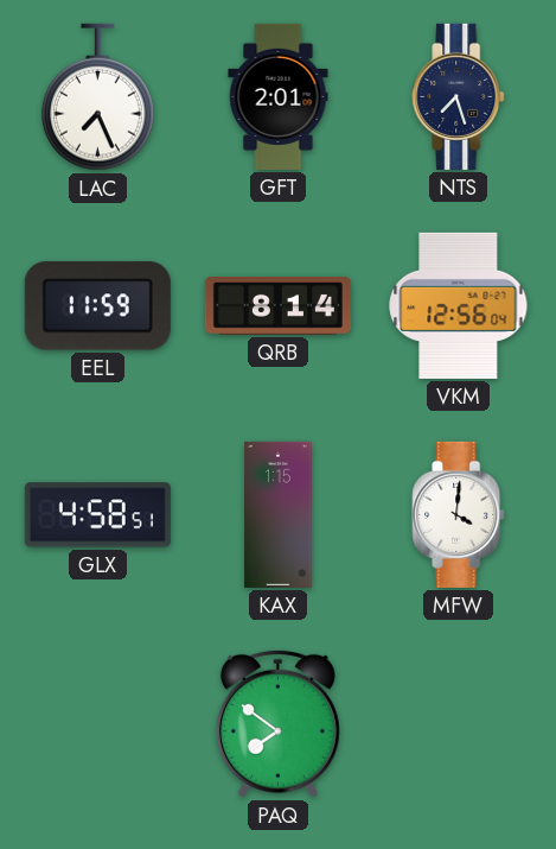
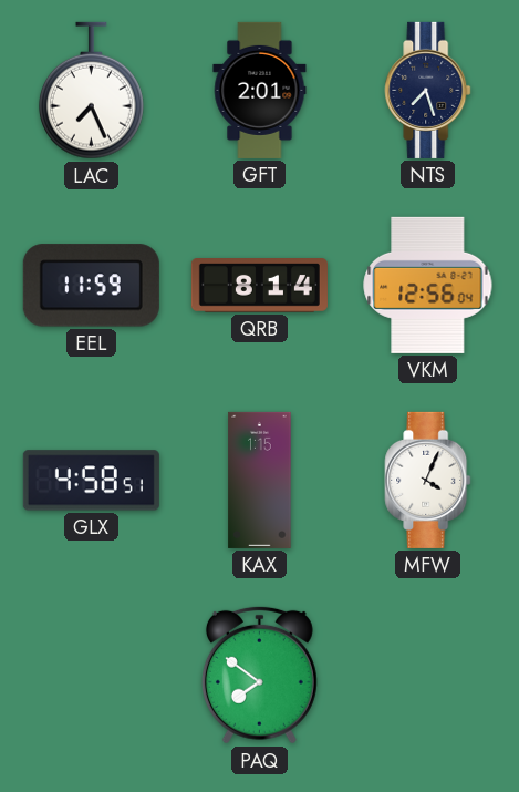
MFW: 4:01 -> 4:04 (428, 480)
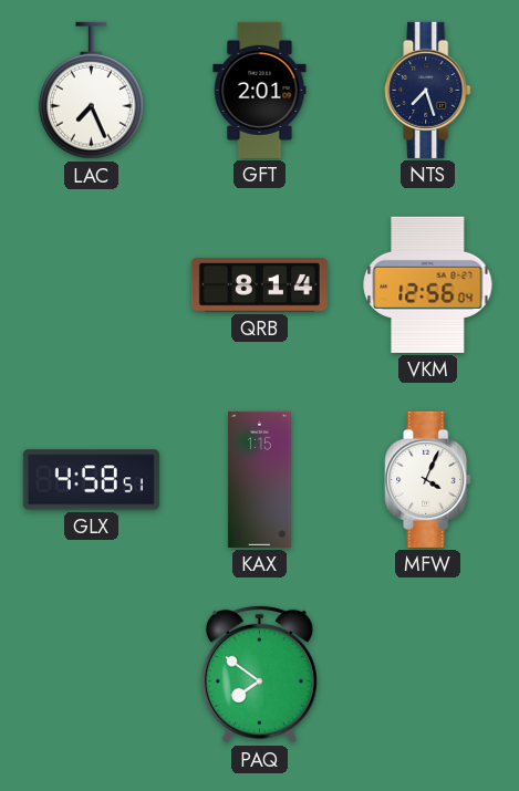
EEL: 11:59 -> none (91, 286)
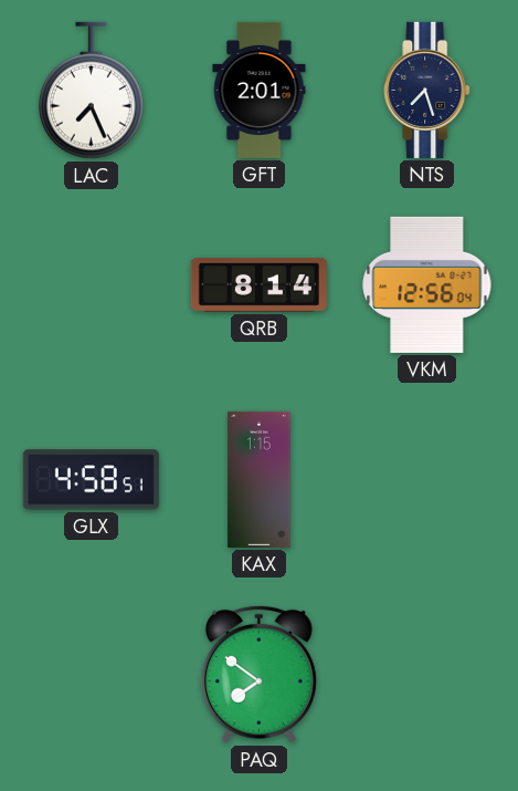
MFW: 4:04 -> none (428, 479)
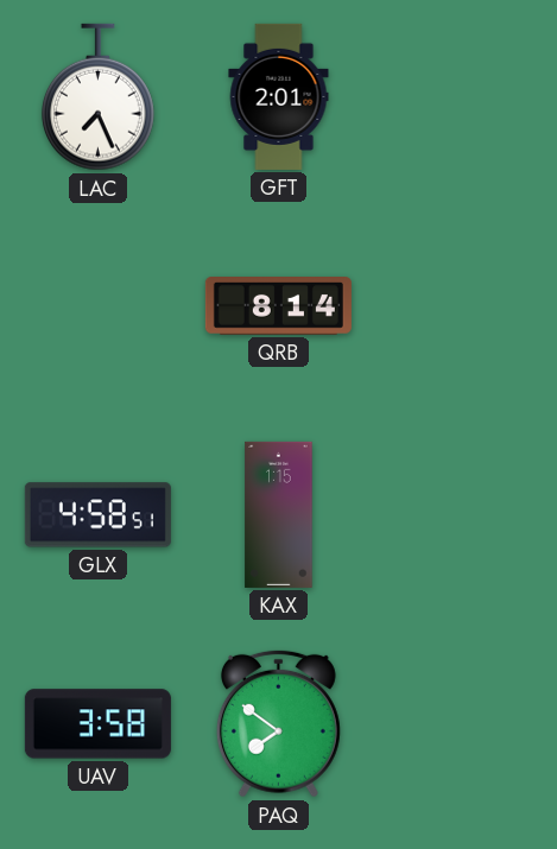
NTS: 7:27 -> none (427, 90)
VKM: 12:56 -> none (427, 284)
UAV: none -> 3:58 (97, 724)
